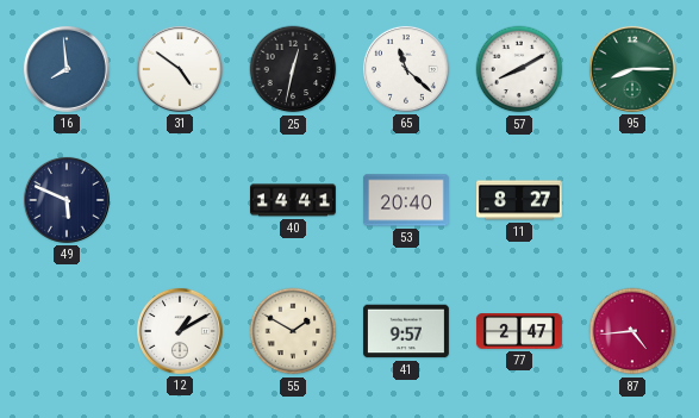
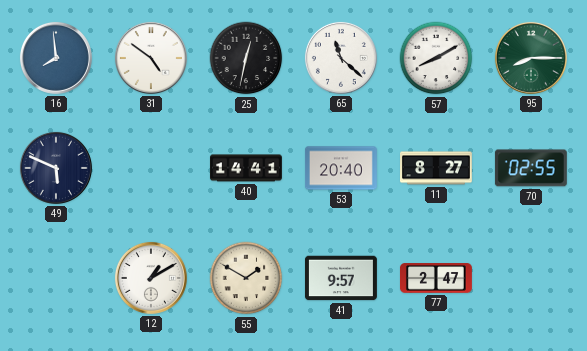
70: none -> 02:55 (531, 168)
87: 4:44 -> none (632, 331)
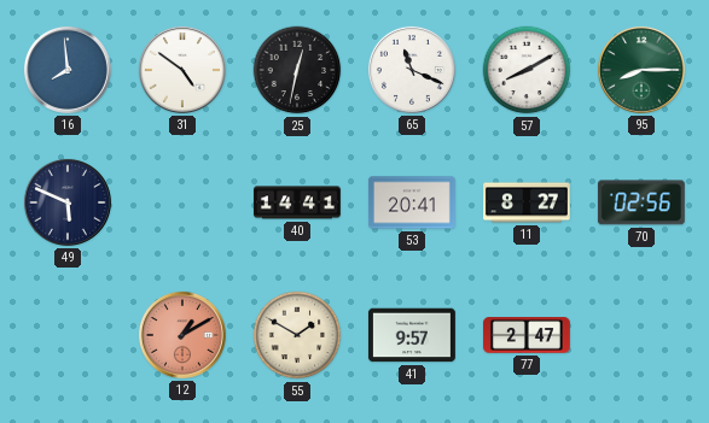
65: 11:22 -> 11:19 (412, 70)
53: 20:40 -> 20:41 (412, 202)
70: 02:55 -> 02:56 (641, 202)
12 dial: white -> salmon (182, 335)
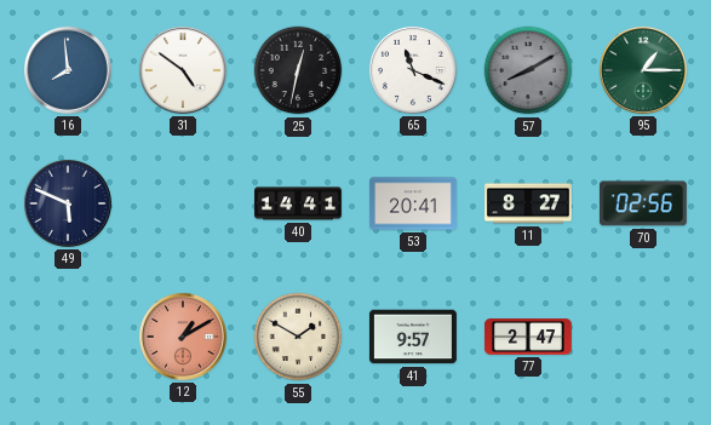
57 dial: white -> grey (528, 70)
95: 8:15 -> 1:15 (643, 70)
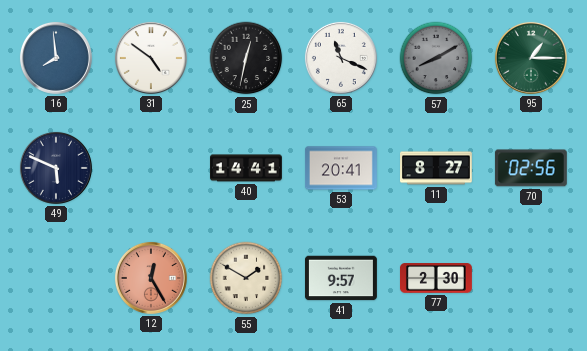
12: 1:10 -> 12:25 (151, 278)
77: 2:47 -> 2:30 (436, 278)
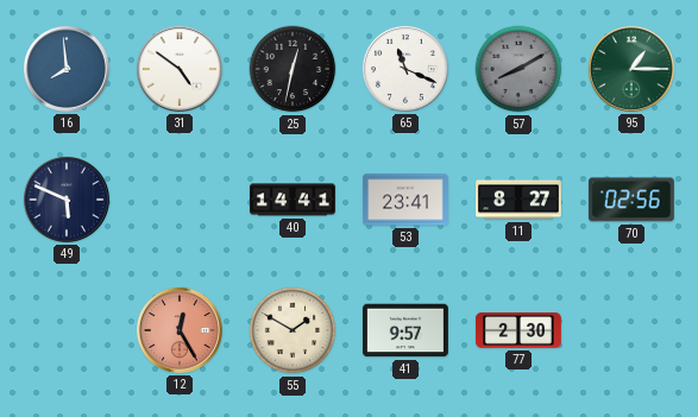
53: 20:41 -> 23:41 (405, 200)
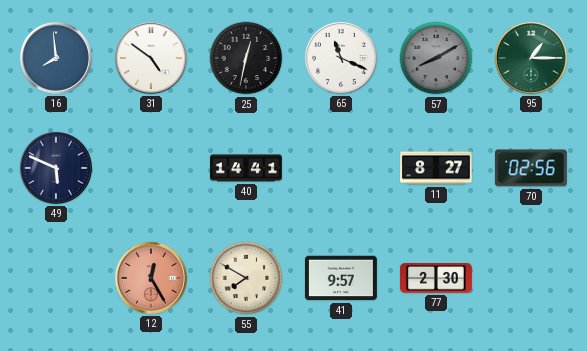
53: 23:41 -> none (405, 200)
55: 1:50 -> 7:50 (246, 278)
